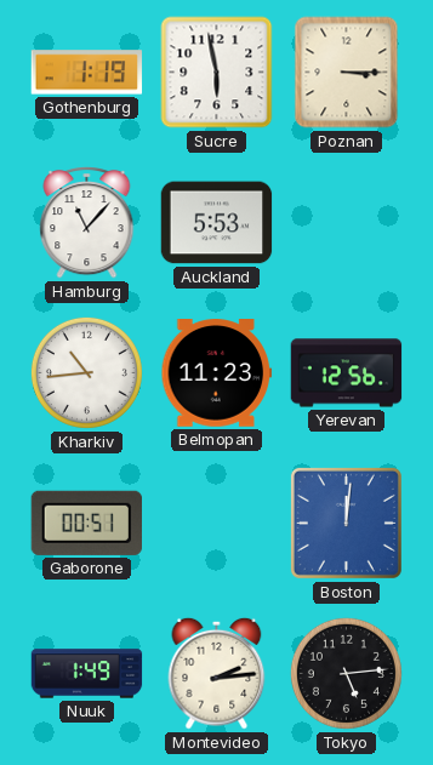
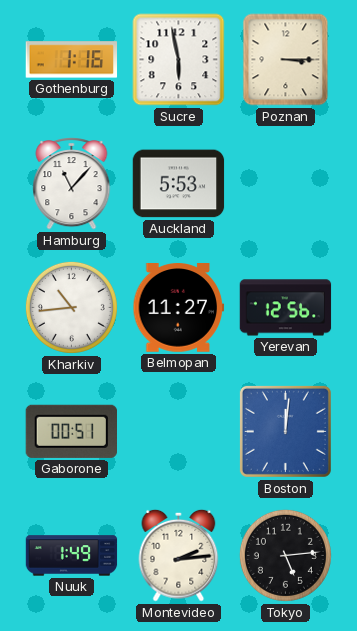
Gothenburg: 1:19 -> 1:16 (72, 60)
Belmopan: 11:23 -> 11:27 (179, 308)
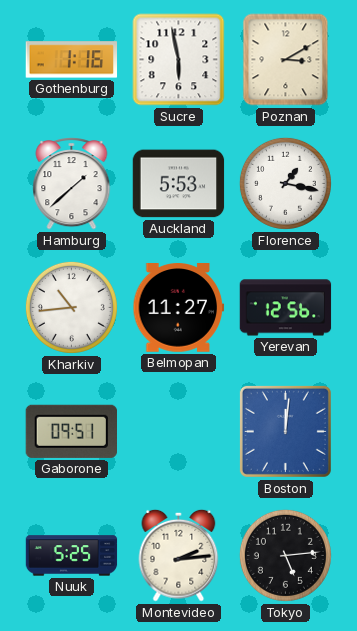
Poznan: 3:15 -> 3:10 (286, 60)
Hamburg: 11:07 -> 1:38 (72, 184)
Florence: none -> 1:17 (285, 183)
Gaborone: 00:51 -> 09:51 (71, 431)
Nuuk: 1:49 -> 5:25 (72, 556)
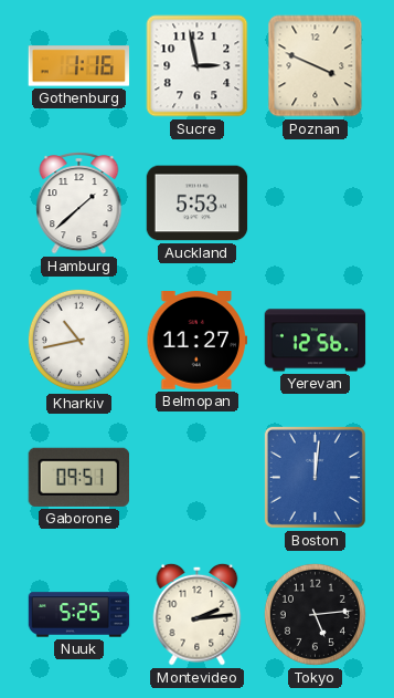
Sucre: 5:58 -> 2:58 (198, 66)
Poznan: 3:10 -> 3:49 (316, 66)
Florence: 1:17 -> none (285, 183)
Kharkiv: 10:44 -> 10:43 (78, 340)
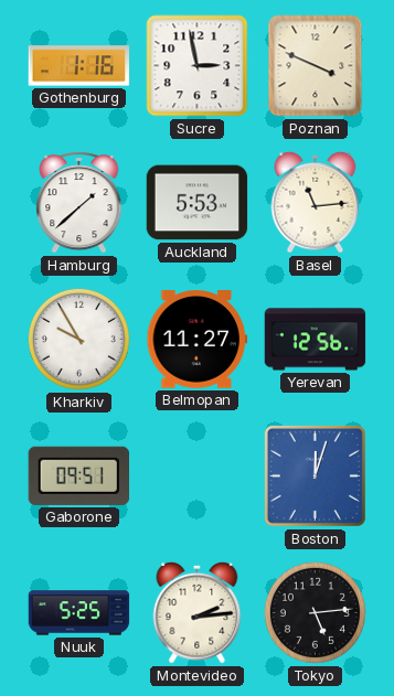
Basel: none -> 11:14 (316, 202)
Kharkiv: 10:43 -> 9:55 (78, 339)
Boston: 12:01 -> 12:03 (315, 475)
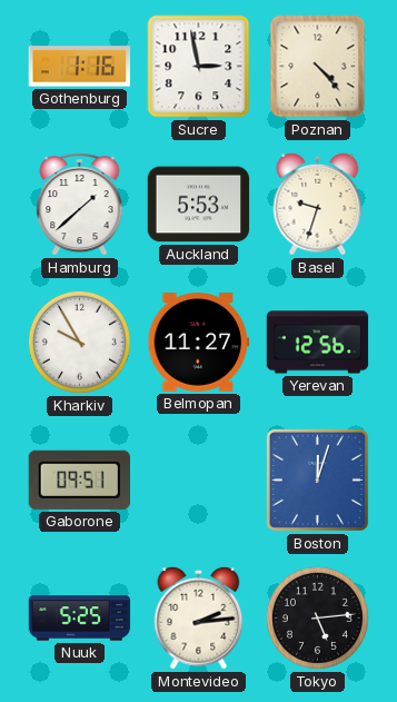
Poznan: 3:49 -> 4:23 (318, 67)
Basel: 11:14 -> 9:33 (318, 204)
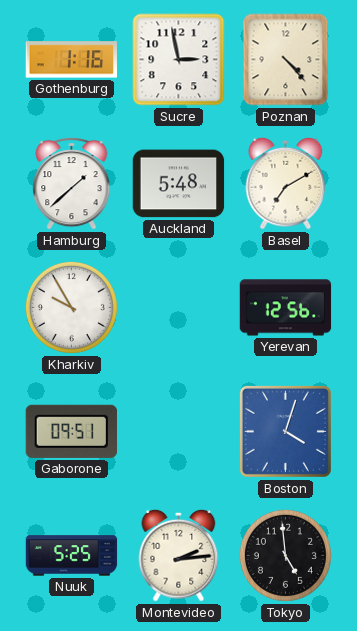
Auckland: 5:53 -> 5:48 (179, 184)
Basel: 9:33 -> 7:10 (286, 183)
Belmopan: 11:27 -> none (199, 343)
Boston: 12:03 -> 4:03 (285, 431)
Tokyo: 5:14 -> 4:59 (285, 555)
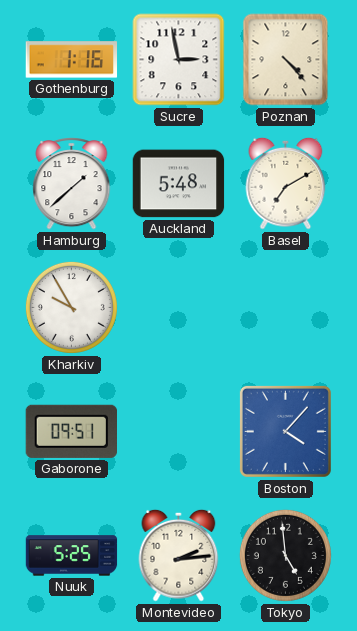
Yerevan: 12:56 -> none (286, 308)
Boston: 4:03 -> 4:07 (285, 431)
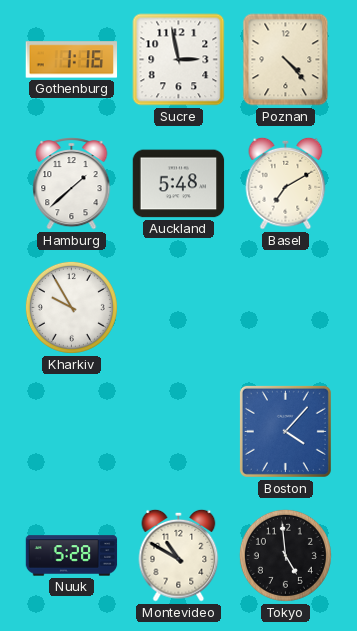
Gaborone: 09:51 -> none (71, 431)
Nuuk: 5:25 -> 5:28 (72, 556)
Montevideo: 2:14 -> 10:50 (179, 555)
